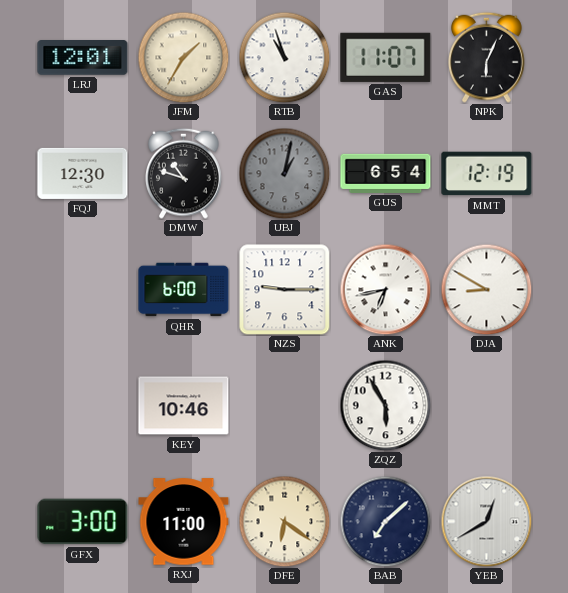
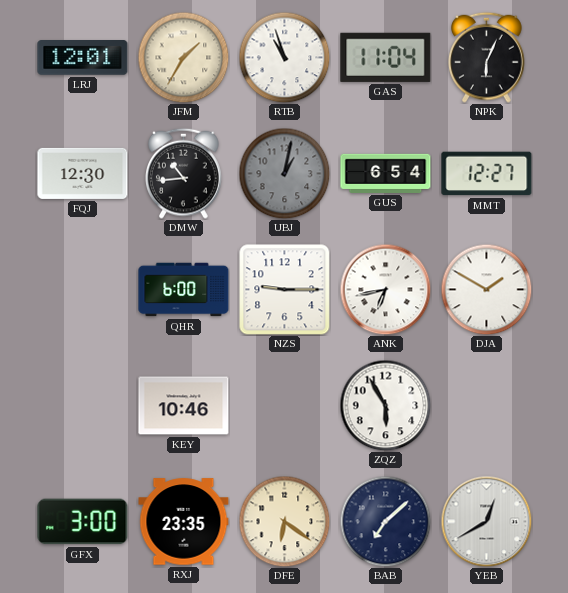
GAS: 11:07 -> 11:04 (386, 57)
DMW: 10:48 -> 10:44 (184, 173)
MMT: 12:19 -> 12:27 (487, 174)
DJA: 8:50 -> 1:50 (486, 289)
RXJ: 11:00 -> 23:35 (184, 522)
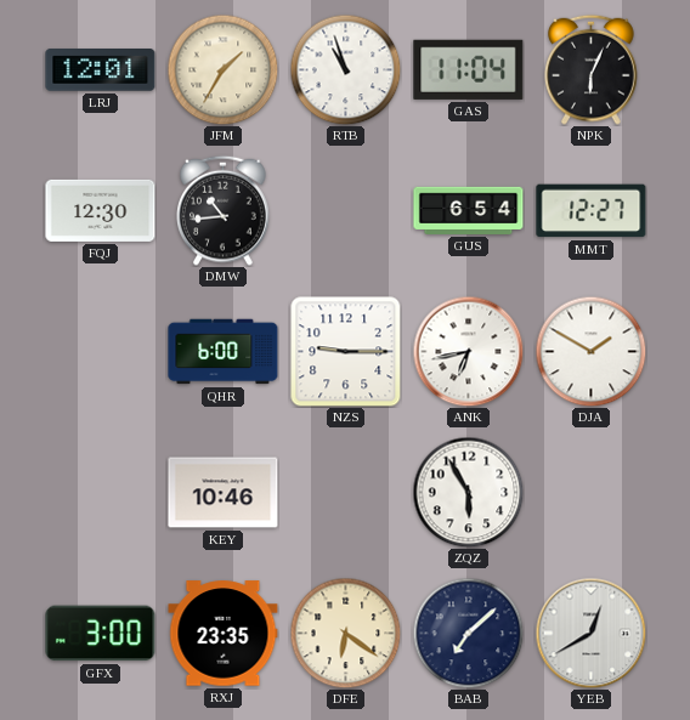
UBJ: 1:02 -> none (284, 173)
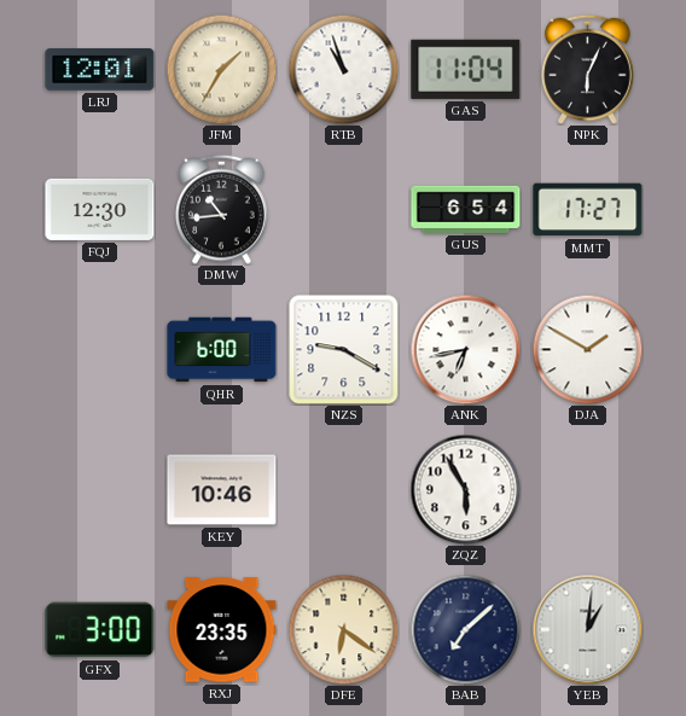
MMT: 12:27 -> 17:27 (588, 210)
NZS: 9:15 -> 9:20 (344, 350)
YEB: 12:40 -> 1:01 (587, 629)
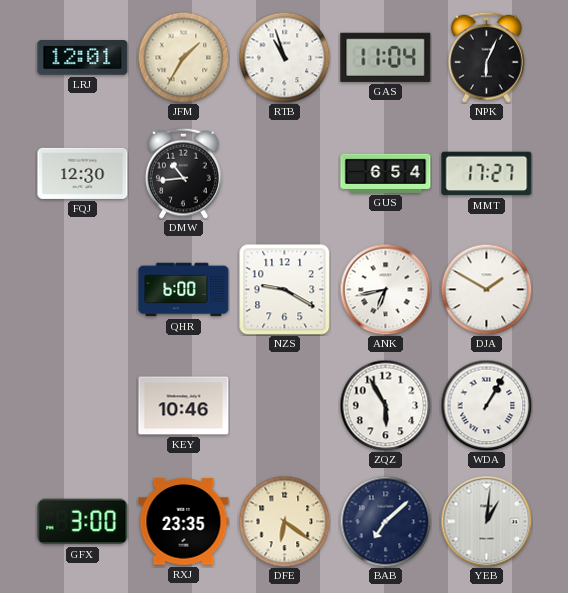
WDA: none -> 1:05 (486, 405)
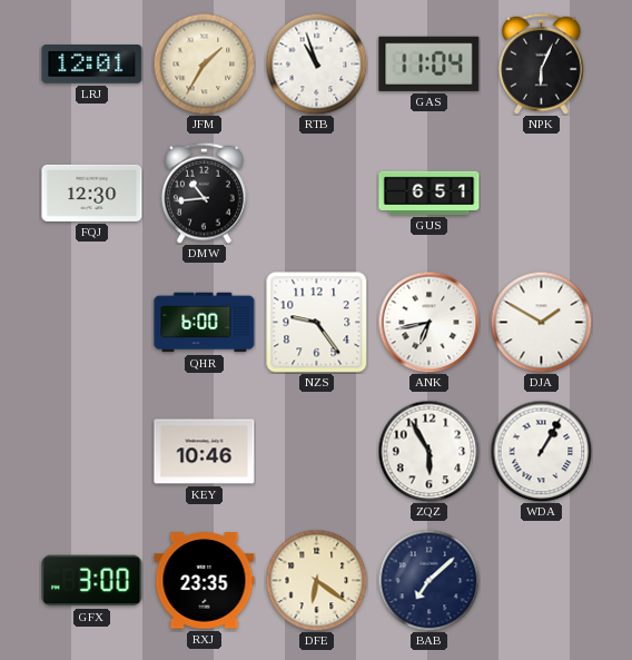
GUS: 6:54 -> 6:51 (429, 193)
MMT: 17:27 -> none (487, 174)
NZS: 9:20 -> 9:24 (317, 323)
YEB: 1:01 -> none (486, 521)
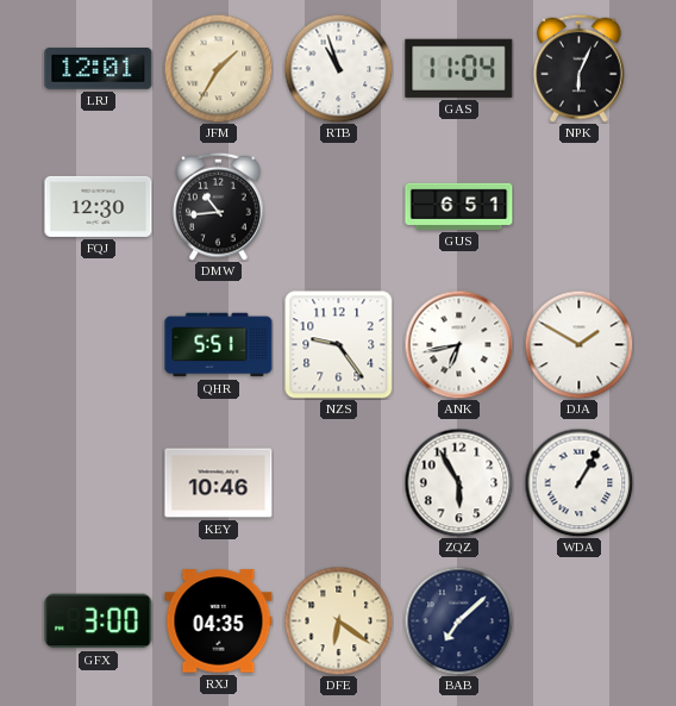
QHR: 6:00 -> 5:51 (219, 345)
RXJ: 23:35 -> 04:35 (219, 621)
